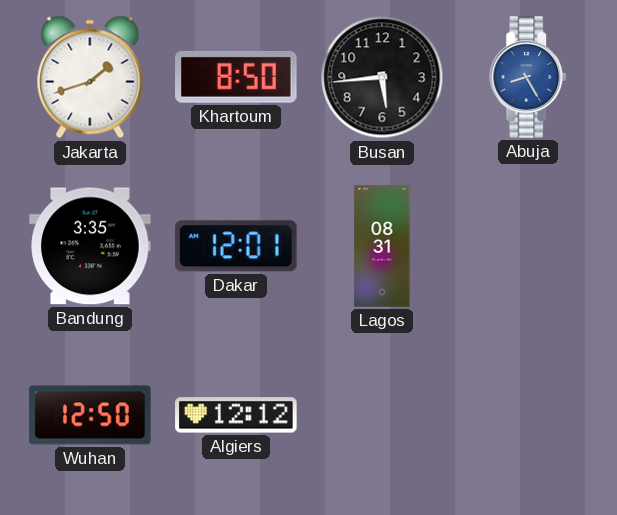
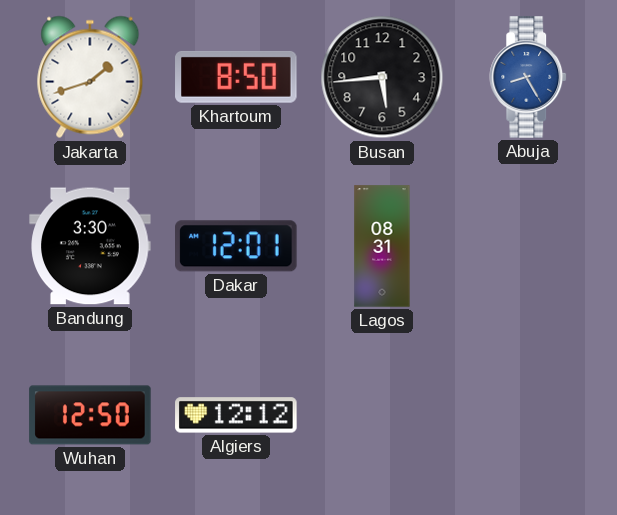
Bandung: 3:35 -> 3:30 (90, 246)
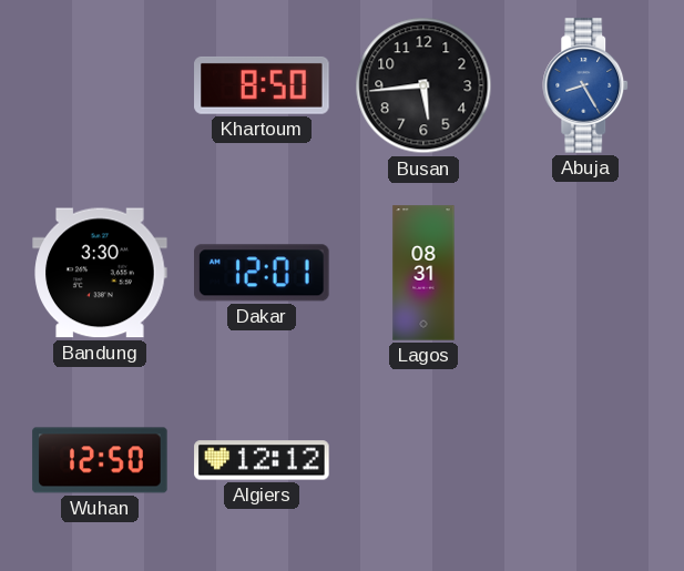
Jakarta: 1:42 -> none (90, 77)
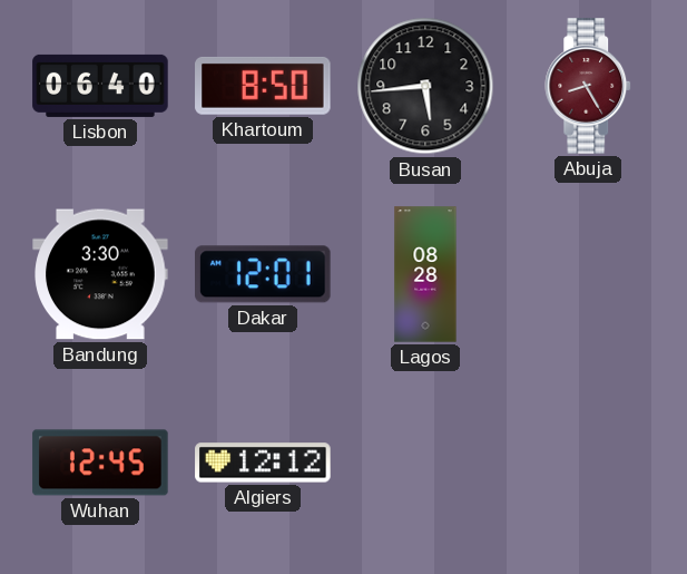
Lisbon: none -> 06:40 (100, 86)
Abuja dial: blue -> burgundy (589, 86)
Lagos: 08:31 -> 08:28 (425, 274)
Wuhan: 12:50 -> 12:45 (100, 463)
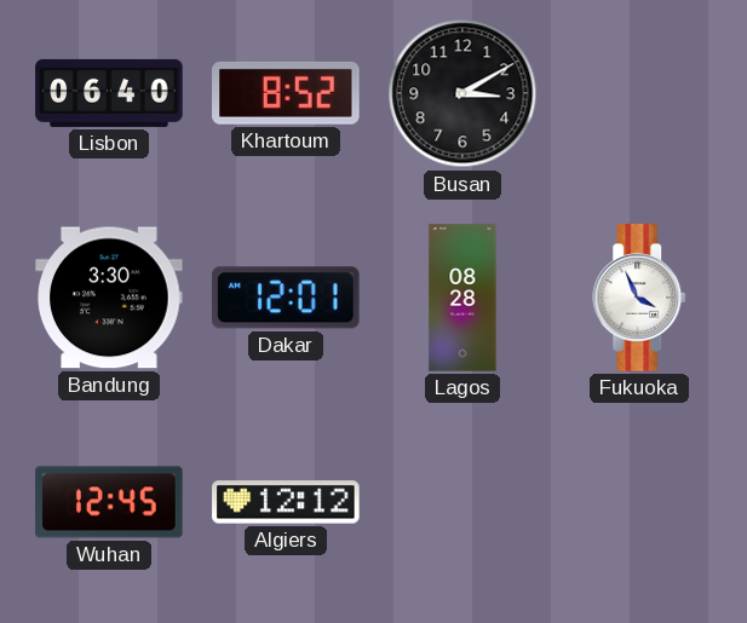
Khartoum: 8:50 -> 8:52 (286, 93)
Busan: 5:44 -> 3:10 (462, 93)
Abuja: 8:25 -> none (589, 86)
Fukuoka: none -> 3:56 (640, 298)
